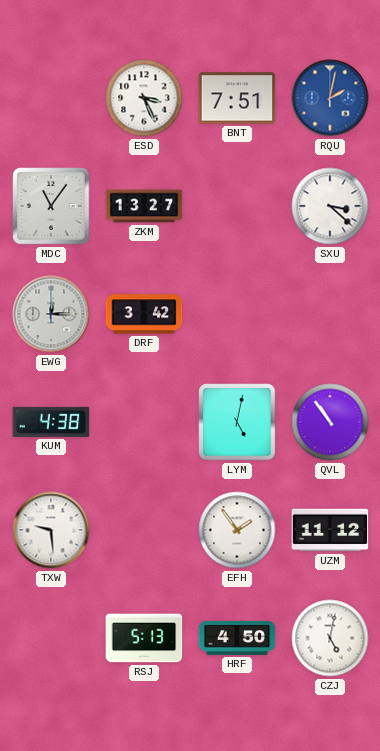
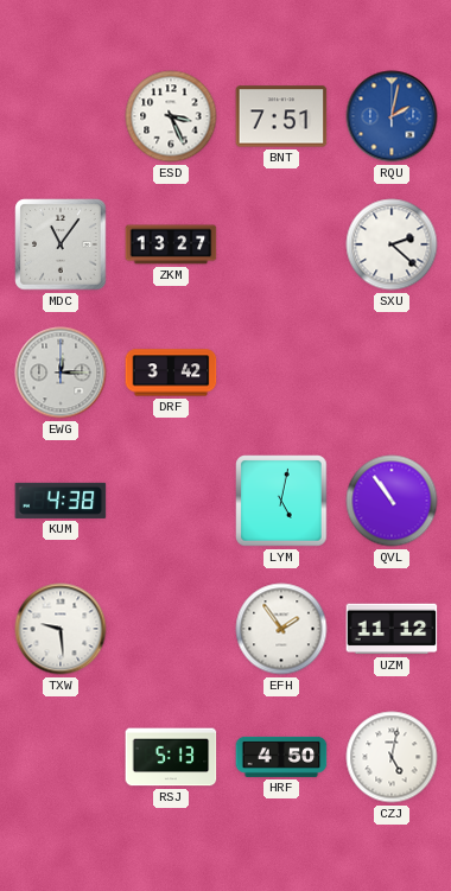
SXU: 3:22 -> 2:22 (392, 244)
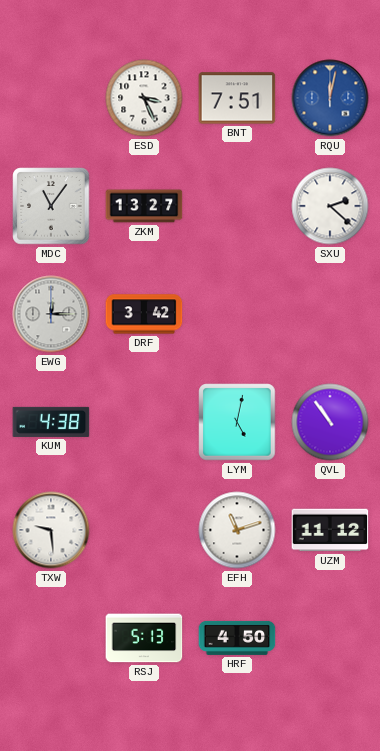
RQU: 2:02 -> 12:02 (330, 98)
EFH: 1:54 -> 11:12 (237, 530)
CZJ: 5:02 -> none (392, 757)
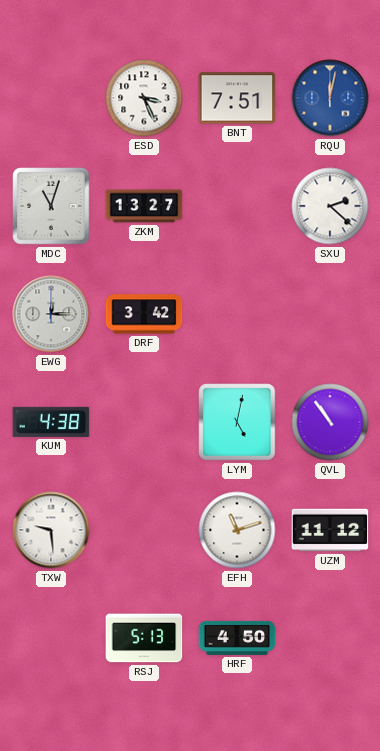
MDC: 11:06 -> 11:03 (51, 206)
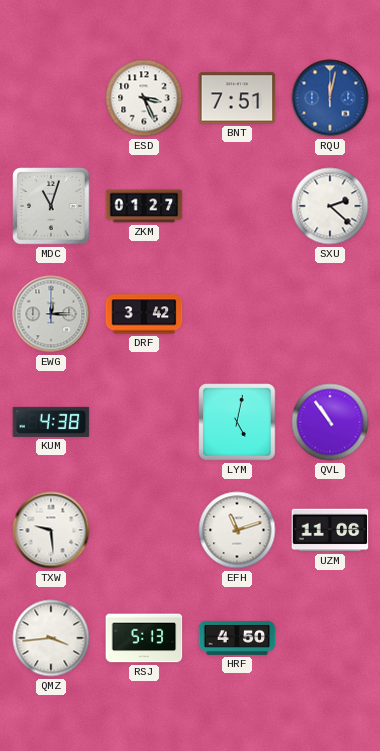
ZKM: 13:27 -> 01:27 (144, 206)
UZM: 11:12 -> 11:06 (330, 530)
QMZ: none -> 3:44 (51, 638)
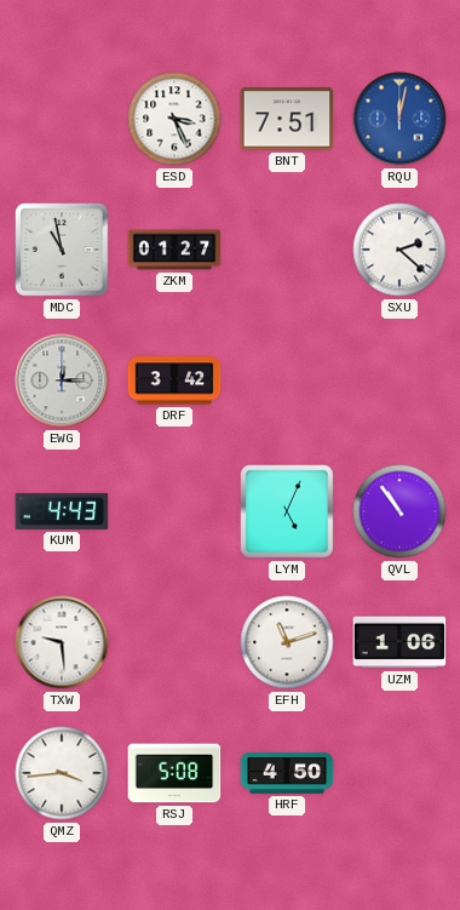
MDC: 11:03 -> 10:58 (62, 250)
KUM: 4:38 -> 4:43 (62, 511)
LYM: 5:02 -> 5:04 (287, 511)
UZM: 11:06 -> 1:06 (399, 642)
RSJ: 5:13 -> 5:08 (174, 773)
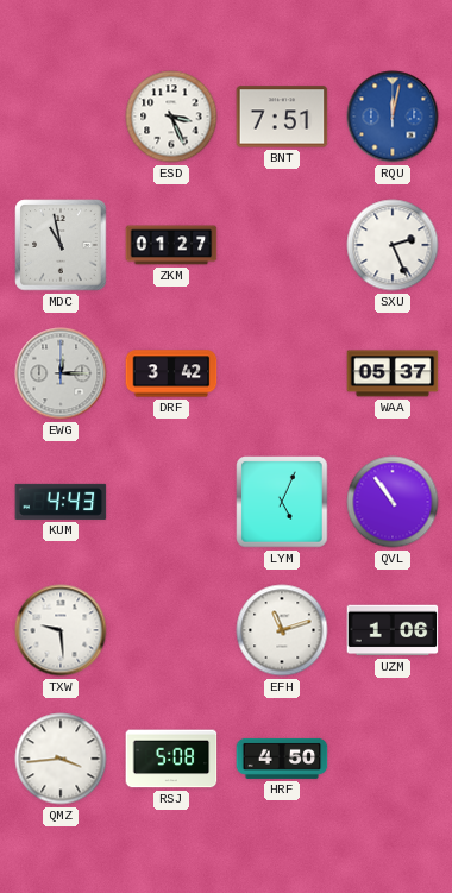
SXU: 2:22 -> 2:26 (393, 245)
WAA: none -> 05:37 (393, 373)
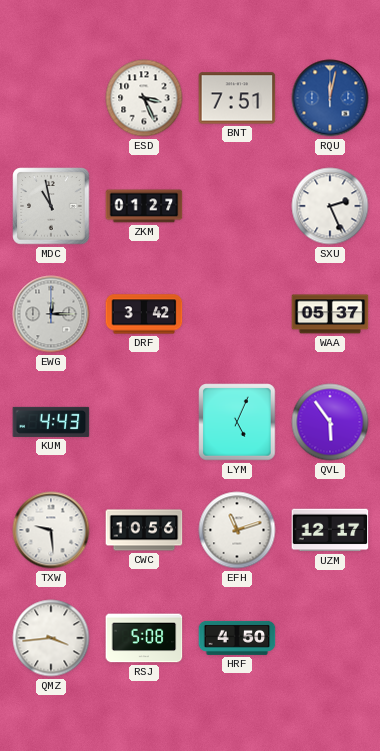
QVL: 10:54 -> 5:54 (330, 422)
CWC: none -> 10:56 (144, 530)
UZM: 1:06 -> 12:17 (330, 530)
